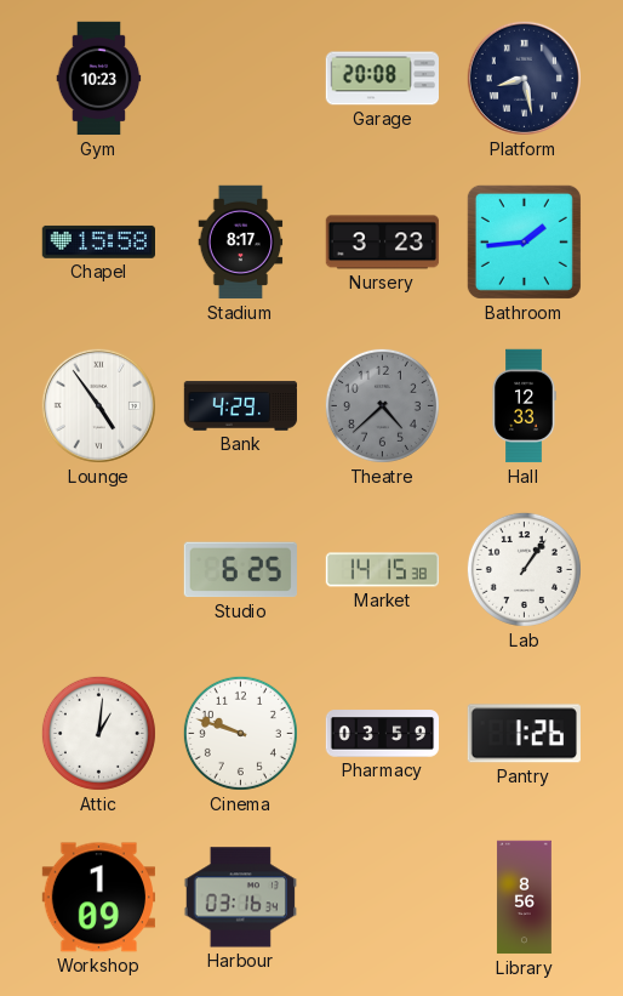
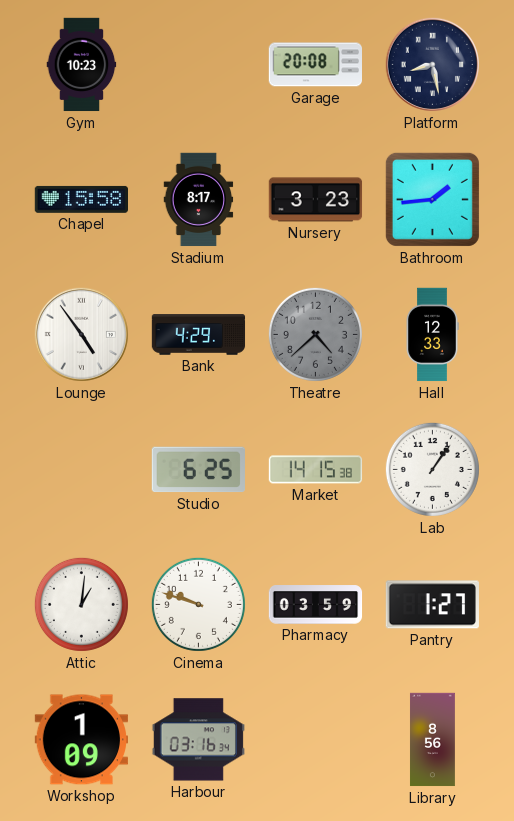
Pantry: 1:26 -> 1:27 (432, 605)
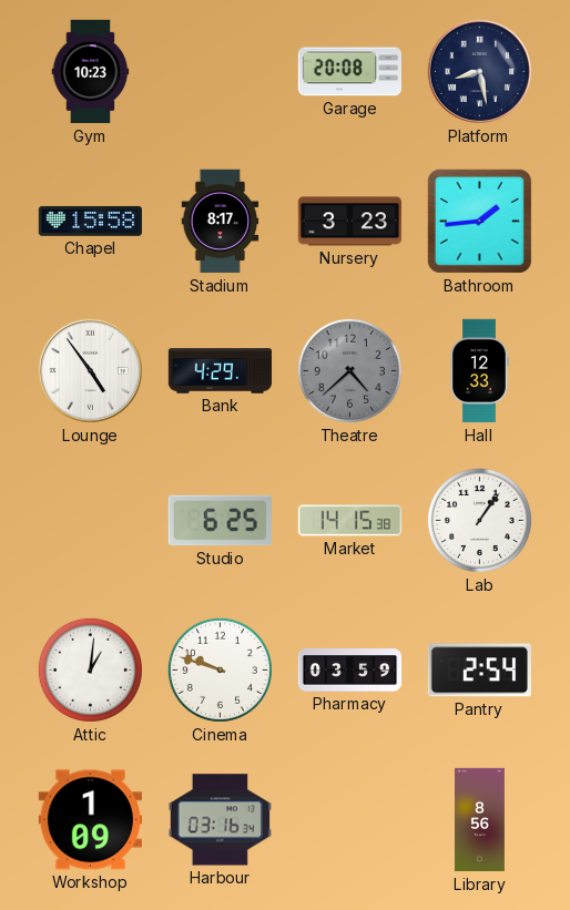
Pantry: 1:27 -> 2:54 (479, 671)
